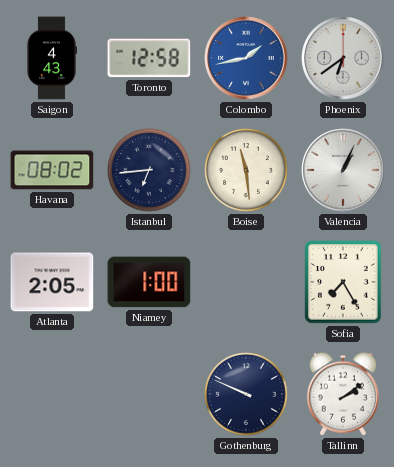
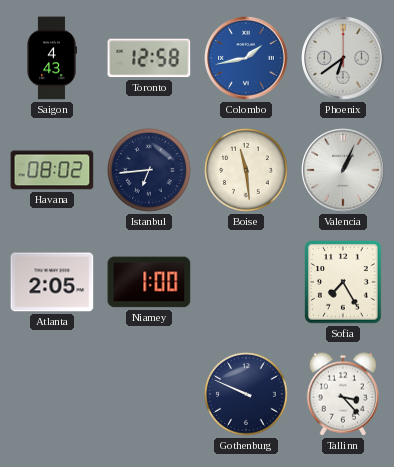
Tallinn: 2:09 -> 3:23 (343, 394)
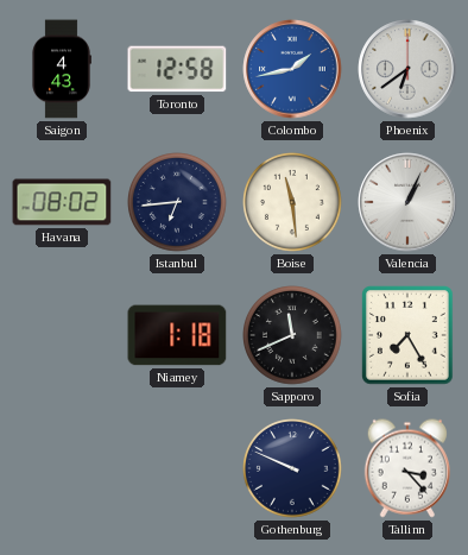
Atlanta: 2:05 -> none (52, 282)
Niamey: 1:00 -> 1:18 (177, 335)
Sapporo: none -> 11:41 (293, 336)
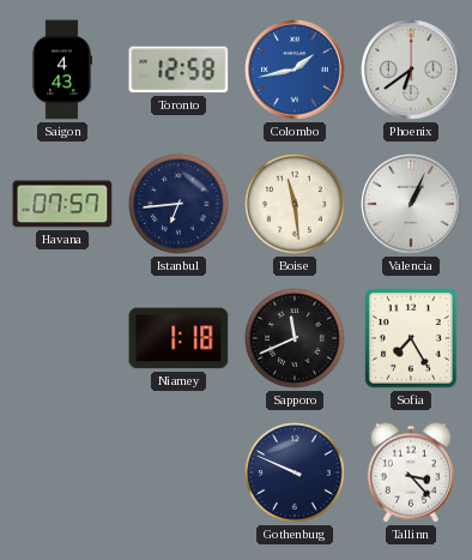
Havana: 08:02 -> 07:57 (62, 204)
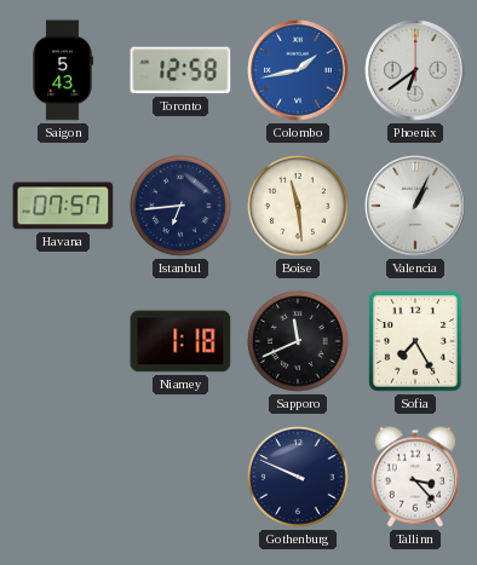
Saigon: 4:43 -> 5:43 (63, 70)
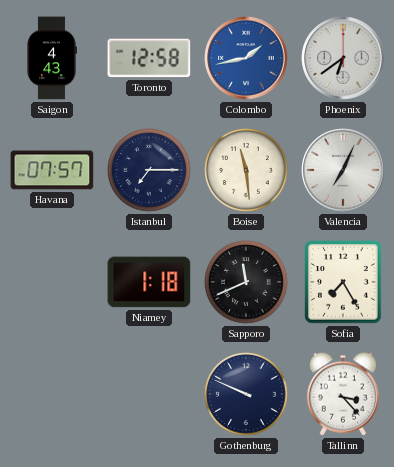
Saigon: 5:43 -> 4:43 (52, 58)
Istanbul: 6:44 -> 7:15 (150, 171)
Valencia: 1:04 -> 7:04 (343, 170)
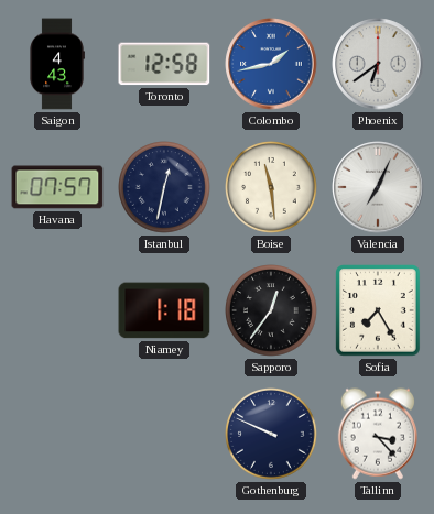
Istanbul: 7:15 -> 12:32 (165, 188)
Sapporo: 11:41 -> 12:36 (272, 311)
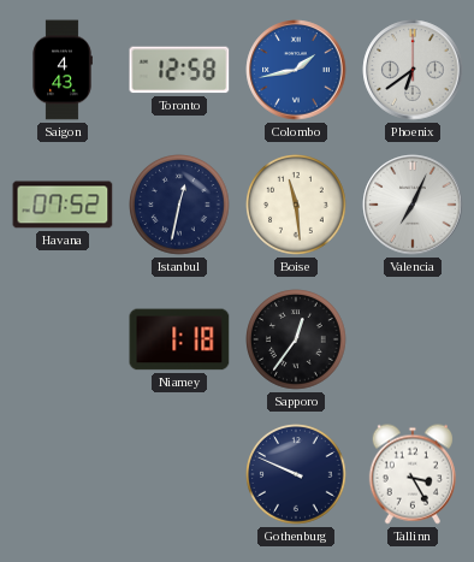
Havana: 07:57 -> 07:52 (63, 205)
Sofia: 7:25 -> none (379, 310)
Tallinn: 3:23 -> 3:25 (413, 474)
